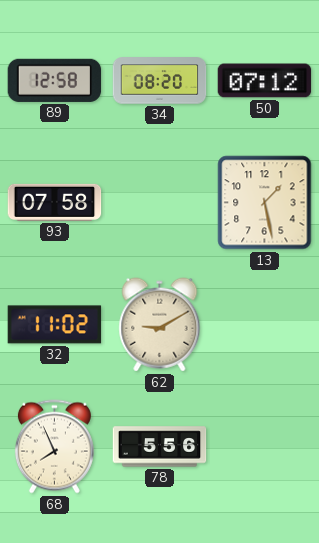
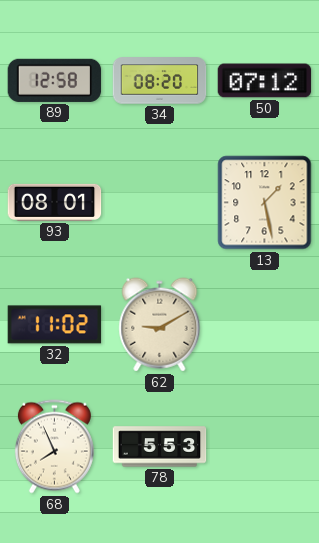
93: 07:58 -> 08:01 (55, 202)
78: 5:56 -> 5:53 (160, 447)
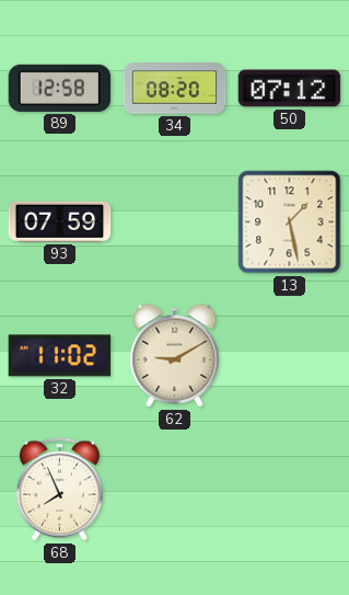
93: 08:01 -> 07:59 (60, 221)
78: 5:53 -> none (160, 447)
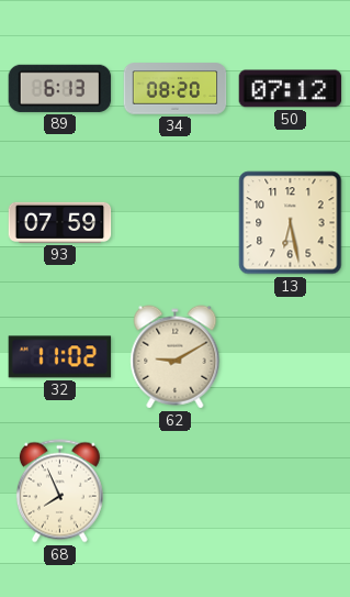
89: 12:58 -> 6:13 (60, 88)
13: 1:28 -> 6:28 (291, 223)
